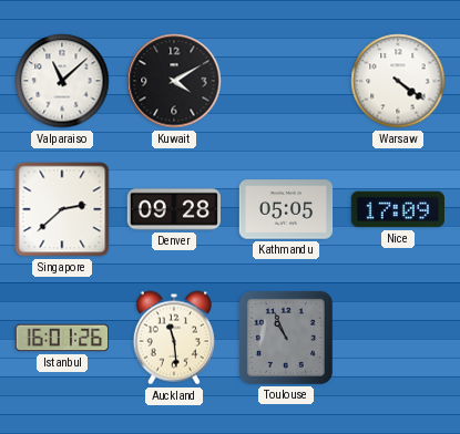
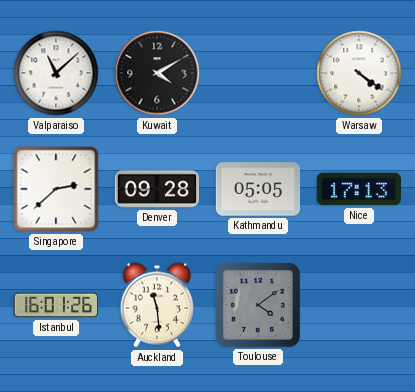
Nice: 17:09 -> 17:13 (358, 189)
Toulouse: 10:56 -> 4:09 (258, 305)
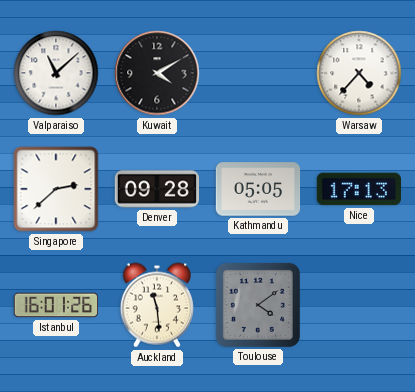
Warsaw: 4:21 -> 4:37 (359, 73)
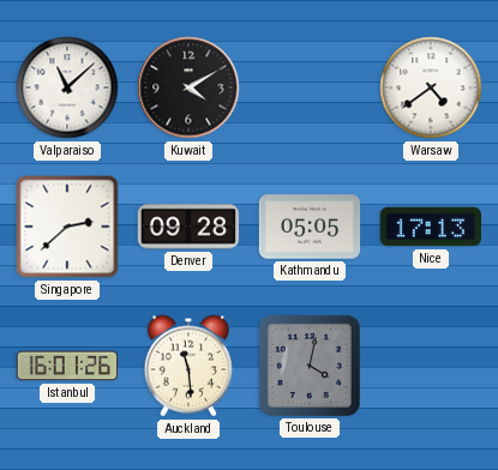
Warsaw: 4:37 -> 4:39 (431, 88)
Toulouse: 4:09 -> 4:02 (310, 366)
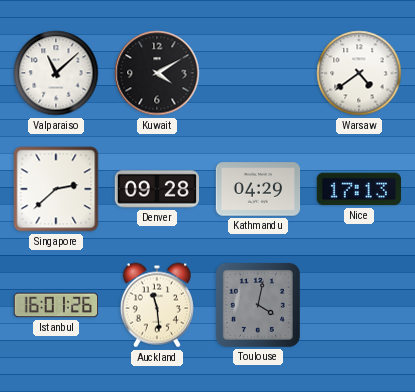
Kathmandu: 05:05 -> 04:29 (258, 189)
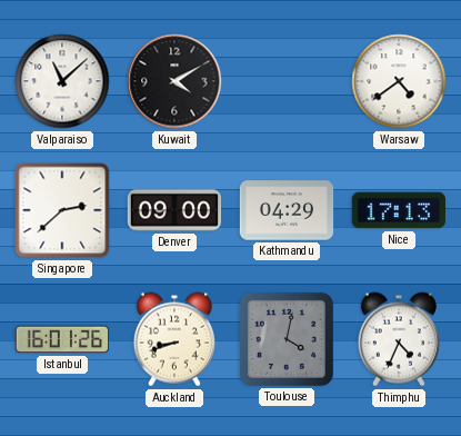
Denver: 09:28 -> 09:00 (173, 210)
Auckland: 11:29 -> 8:42 (173, 339)
Thimphu: none -> 4:34 (398, 339)
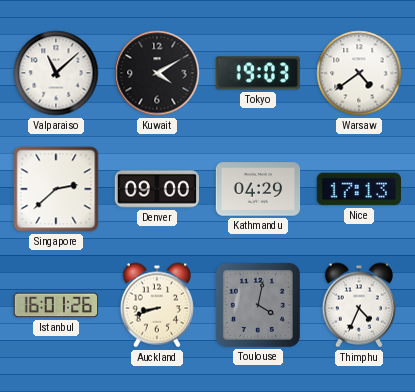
Tokyo: none -> 19:03 (258, 73)
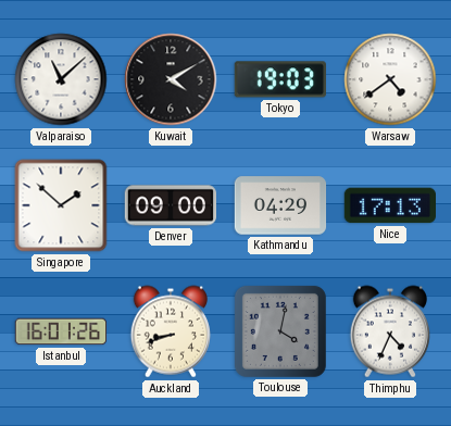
Singapore: 2:38 -> 1:52 (61, 205)
